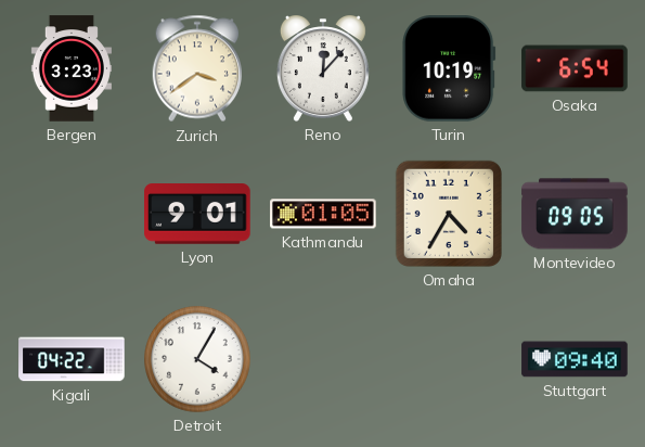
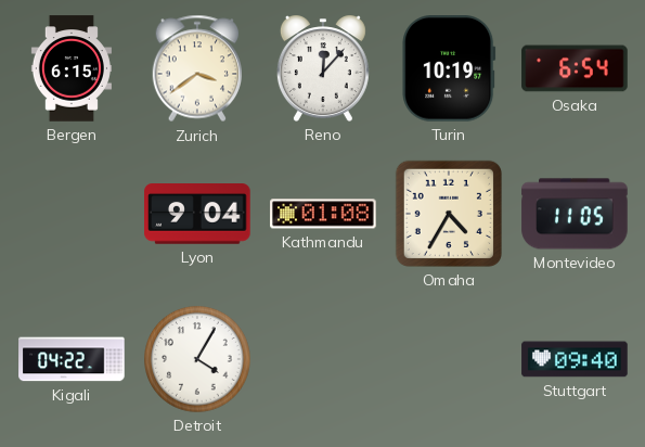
Bergen: 3:23 -> 6:15 (72, 68)
Lyon: 9:01 -> 9:04 (197, 215)
Kathmandu: 01:05 -> 01:08 (323, 214)
Montevideo: 09:05 -> 11:05 (575, 214)
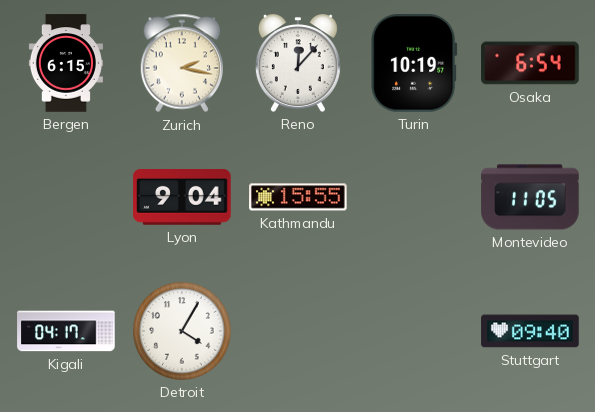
Zurich: 3:39 -> 2:17 (181, 63)
Kathmandu: 01:08 -> 15:55 (298, 197)
Omaha: 4:35 -> none (449, 214)
Kigali: 04:22 -> 04:17 (66, 331)
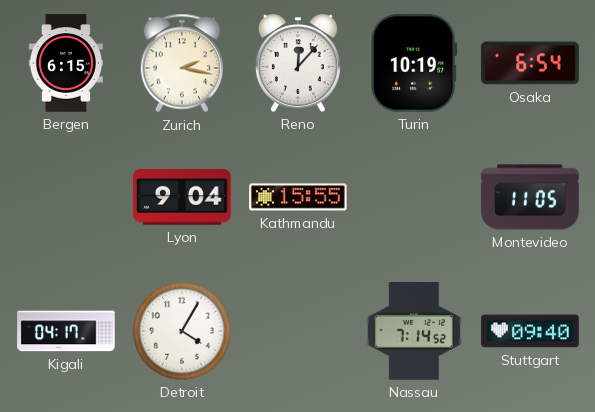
Nassau: none -> 7:14 (413, 331)
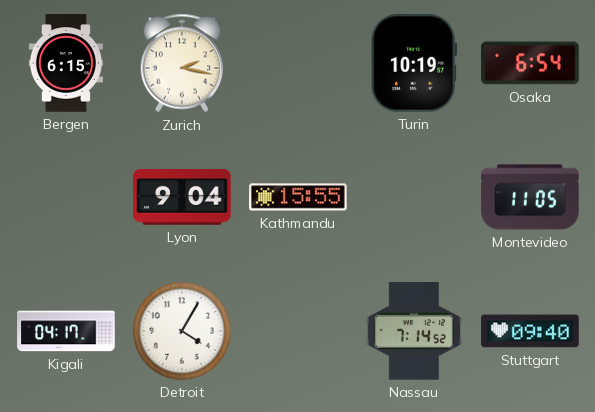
Reno: 12:07 -> none (298, 63)
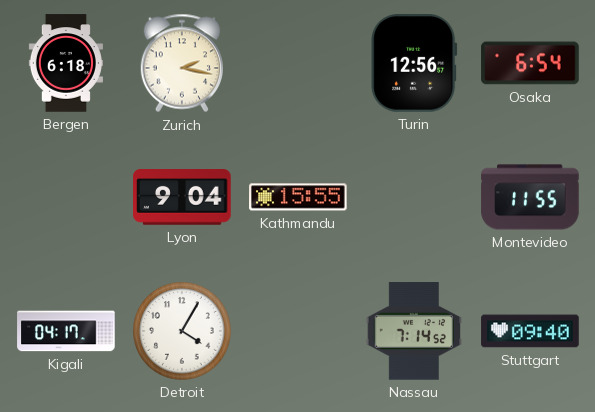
Bergen: 6:15 -> 6:18 (66, 63)
Turin: 10:19 -> 12:56 (414, 64)
Montevideo: 11:05 -> 11:55 (530, 197)
